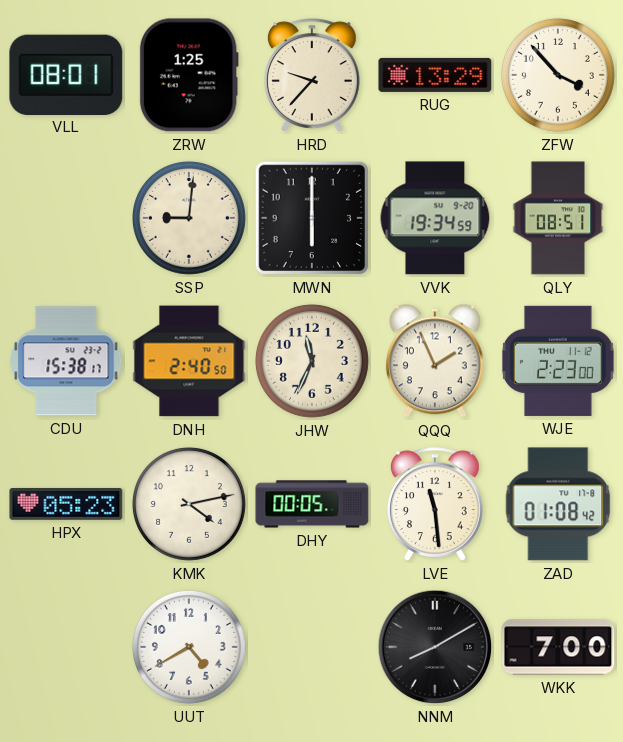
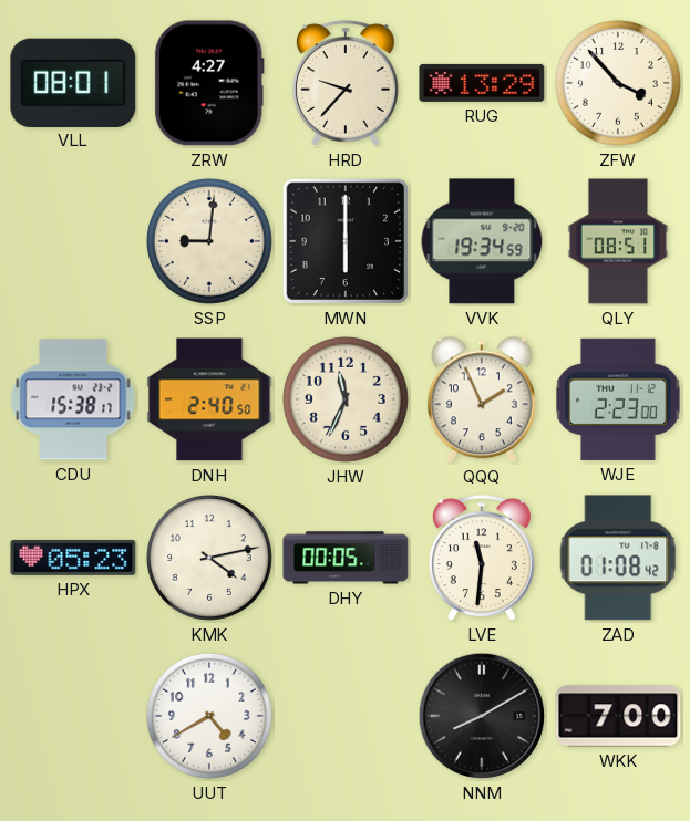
ZRW: 1:25 -> 4:27 (209, 83)
LVE: 11:29 -> 11:31 (482, 558)
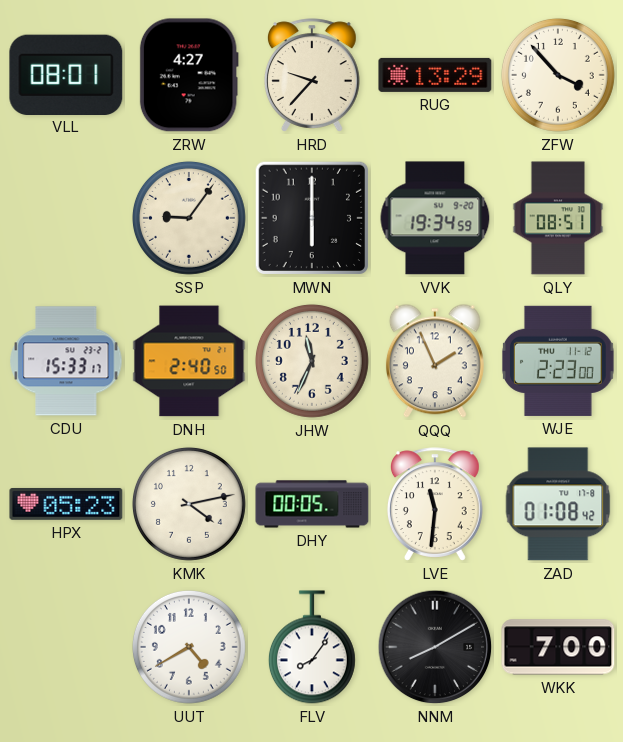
SSP: 9:01 -> 9:06 (189, 218)
CDU: 15:38 -> 15:33 (66, 361)
FLV: none -> 8:06 (312, 647)
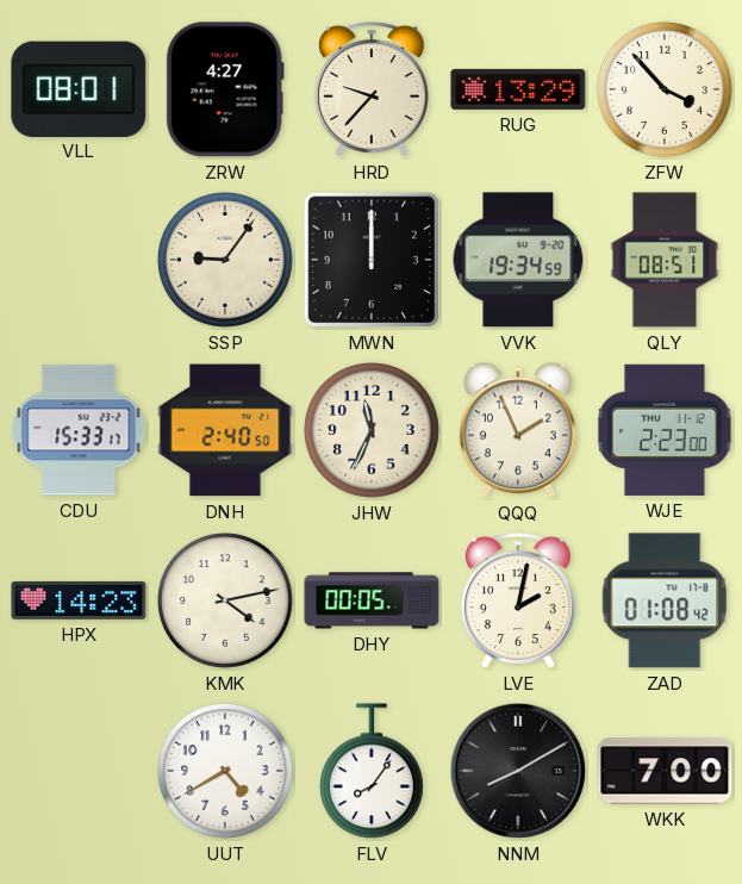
MWN: 6:00 -> 12:00 (372, 260)
HPX: 05:23 -> 14:23 (79, 600)
LVE: 11:31 -> 2:02 (518, 600)
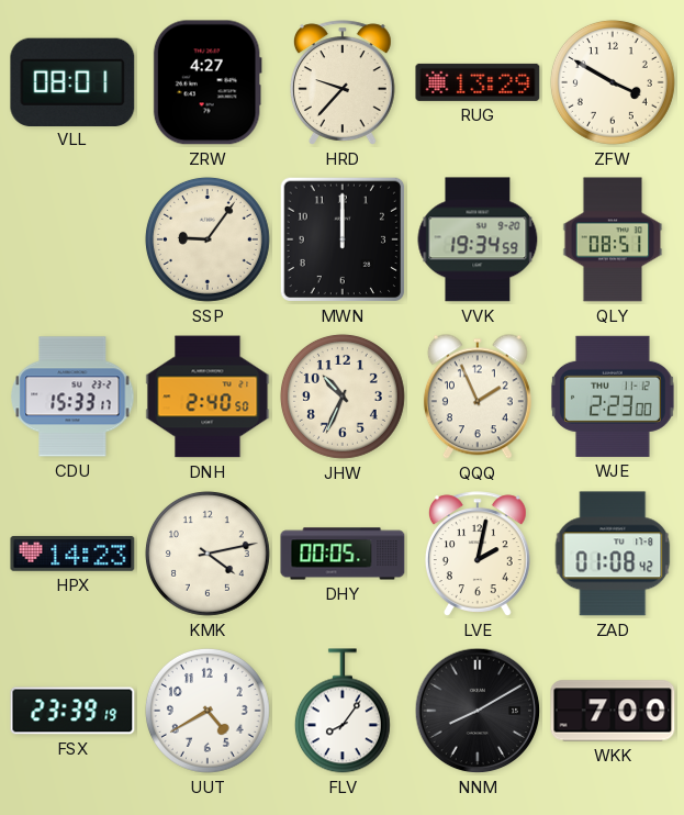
ZFW: 3:53 -> 3:50 (613, 82)
JHW: 11:34 -> 10:34 (343, 397)
FSX: none -> 23:39 (72, 711)
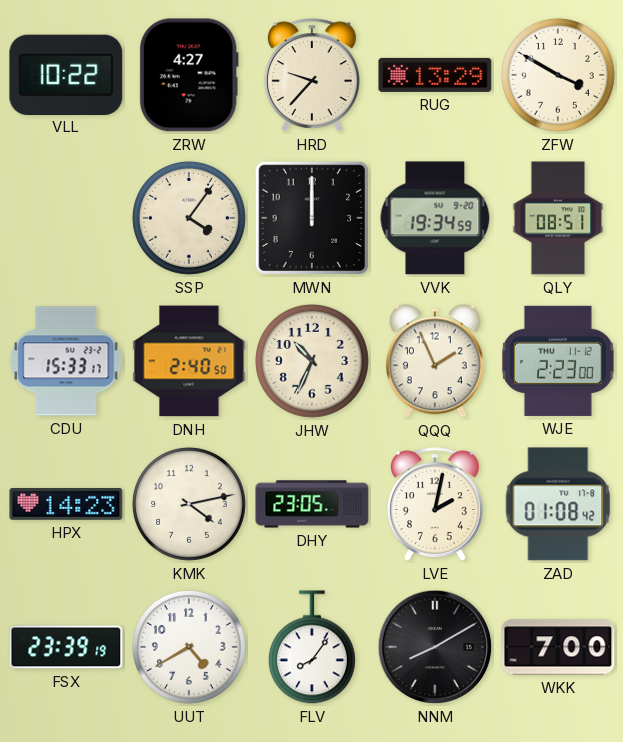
VLL: 08:01 -> 10:22 (66, 74)
SSP: 9:06 -> 4:06 (189, 218)
DHY: 00:05 -> 23:05 (312, 504)
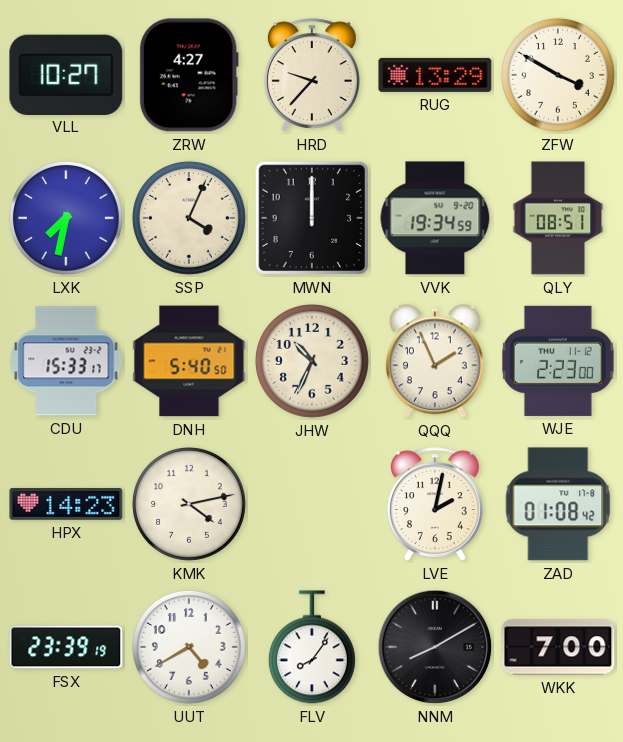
VLL: 10:22 -> 10:27 (66, 74)
LXK: none -> 7:32 (66, 218)
SSP: 4:06 -> 4:04 (189, 218)
DNH: 2:40 -> 5:40 (189, 361)
DHY: 23:05 -> none (312, 504)
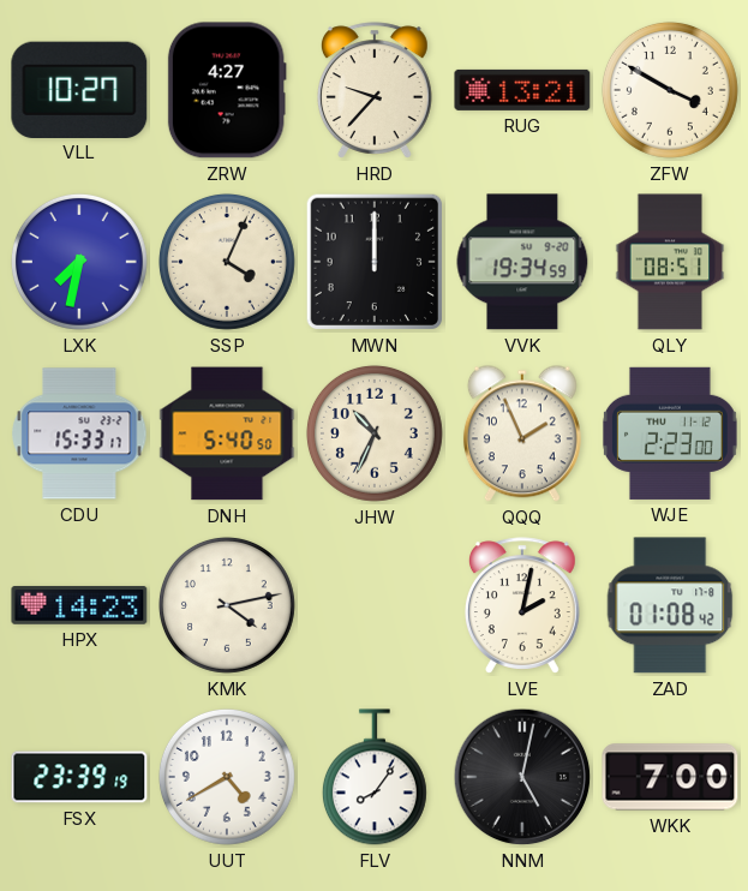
RUG: 13:29 -> 13:21 (522, 90)
NNM: 8:10 -> 5:02 (522, 777)
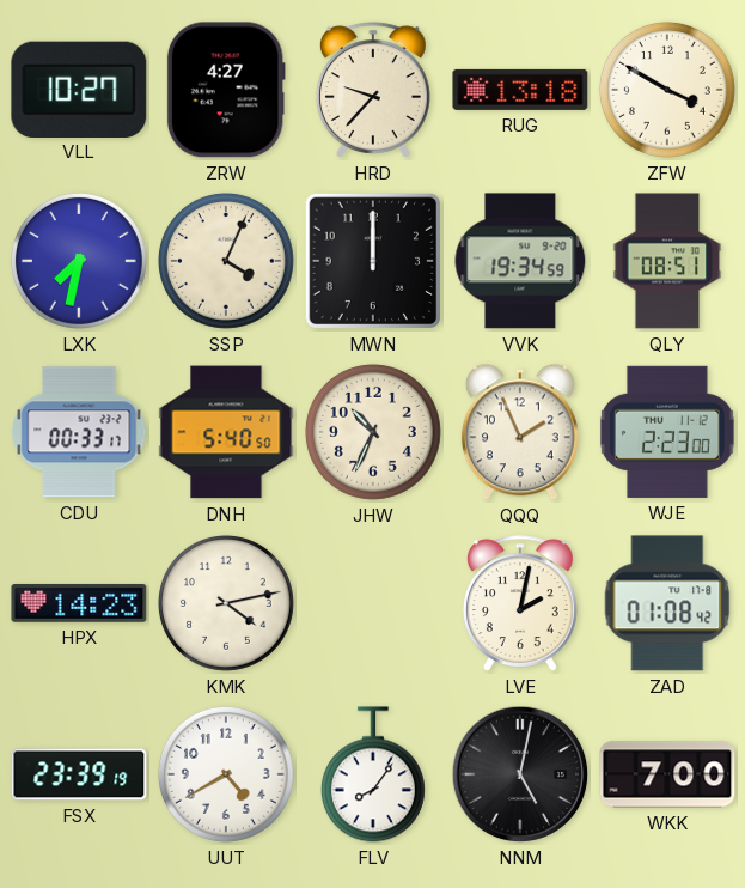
RUG: 13:21 -> 13:18 (520, 90)
CDU: 15:33 -> 00:33 (79, 432)
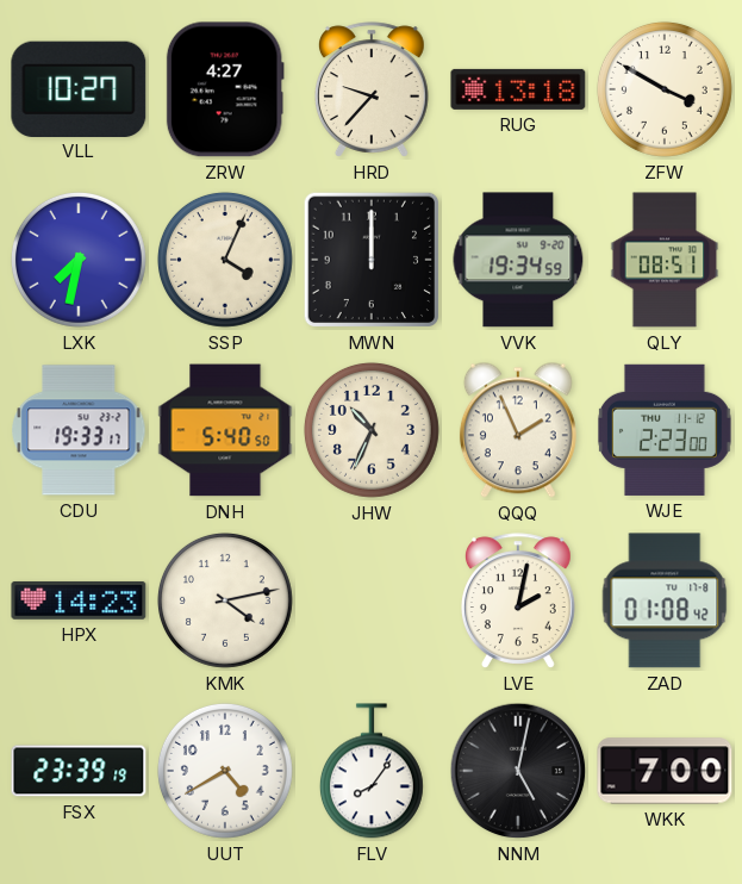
CDU: 00:33 -> 19:33 (79, 430)
